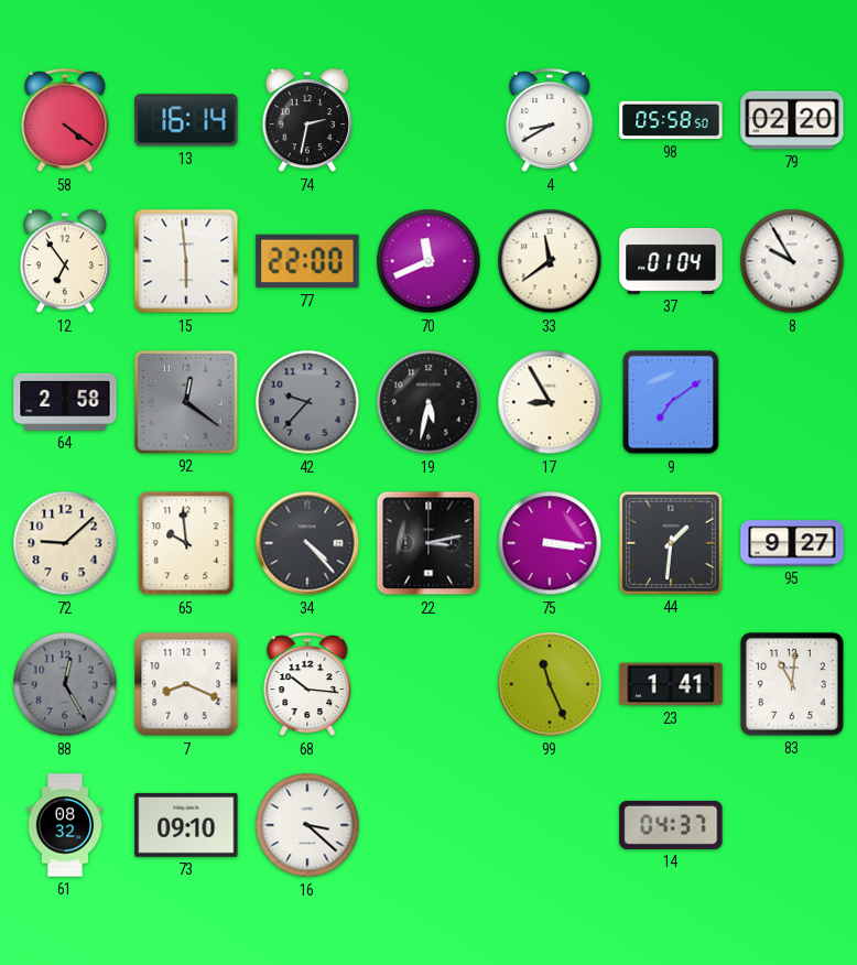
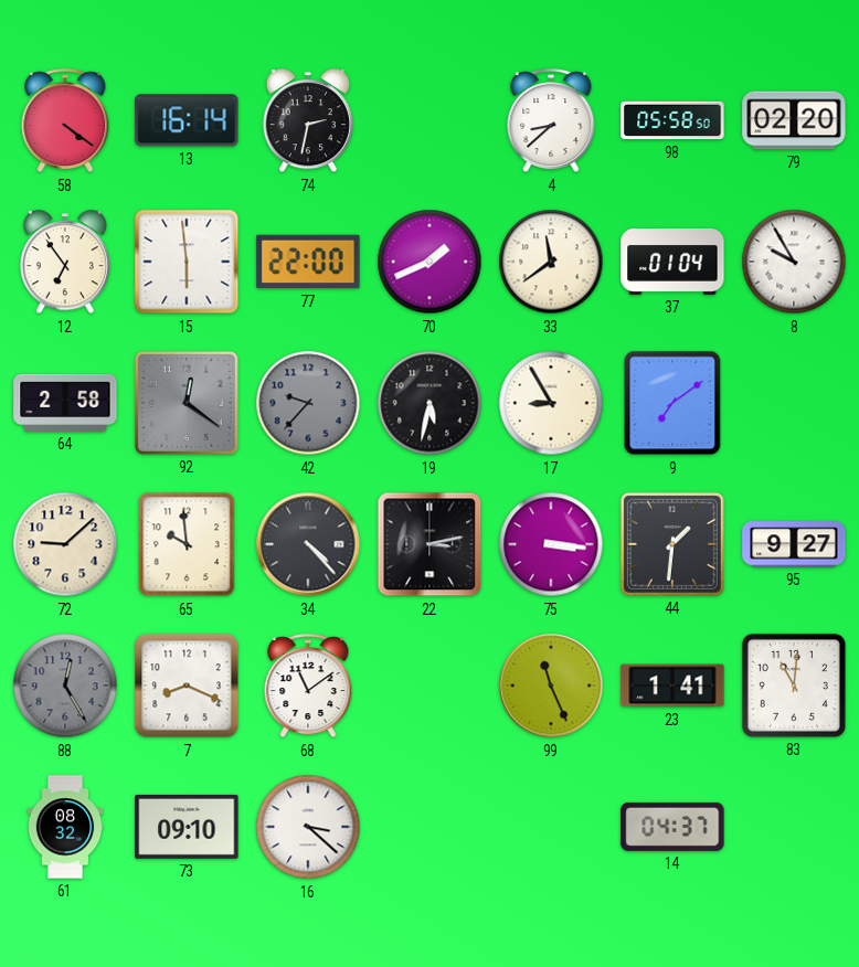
4: 8:40 -> 8:38 (551, 121)
70: 11:41 -> 1:41 (430, 262)
68: 10:16 -> 11:09 (308, 687)
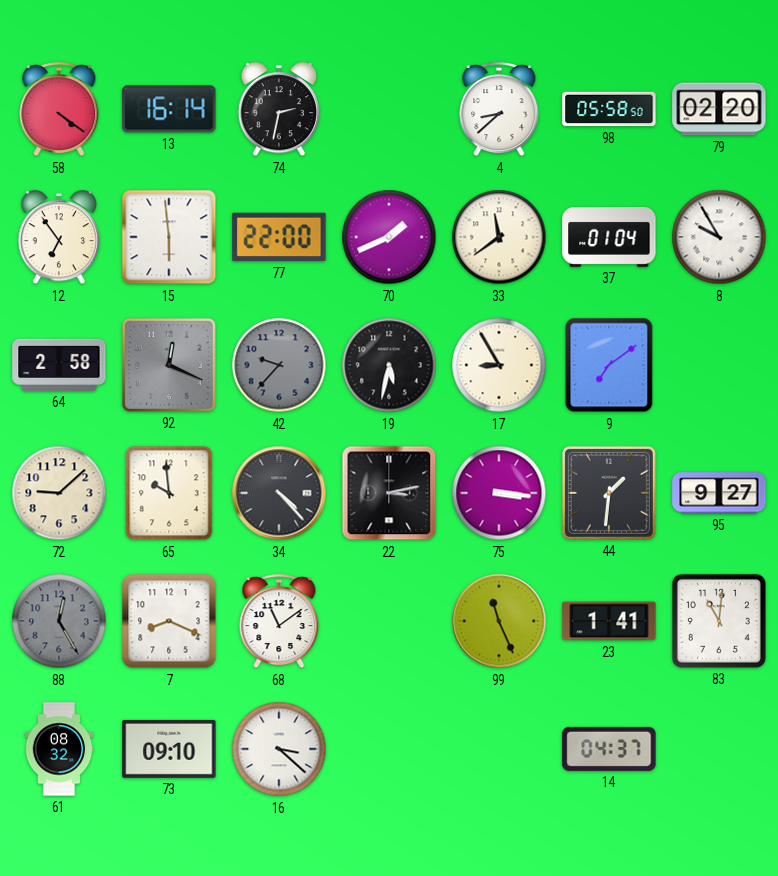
92: 12:21 -> 12:19 (169, 365)
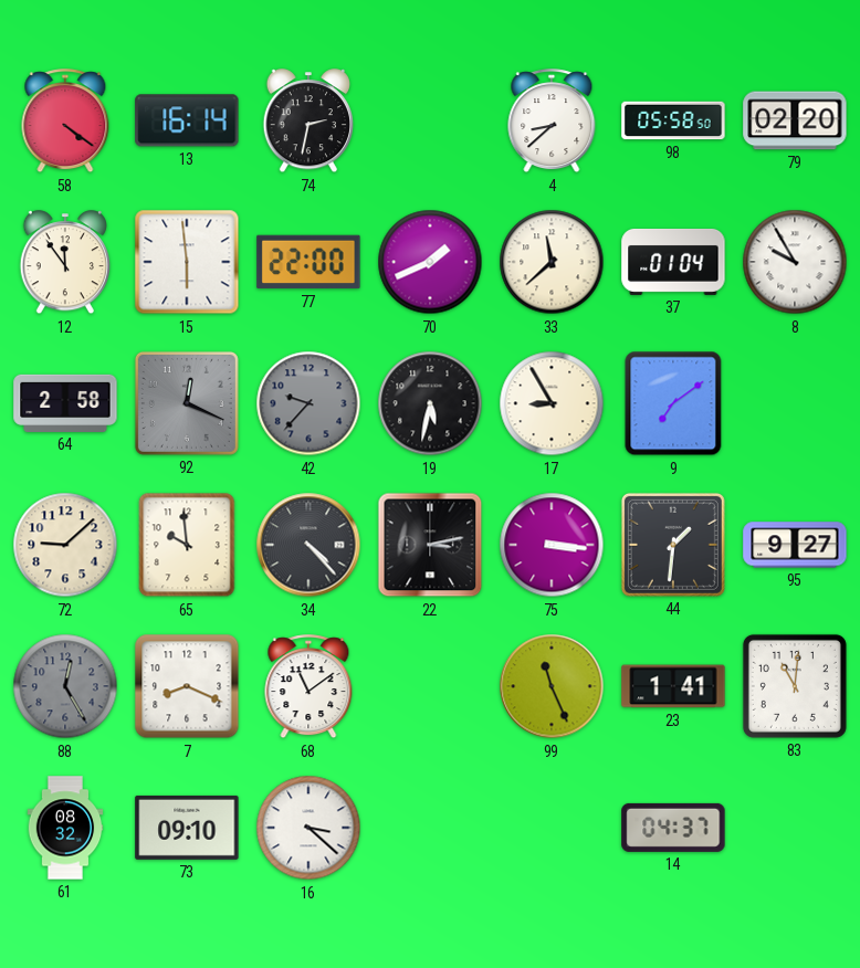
12: 6:54 -> 11:54 (64, 263)
33: 11:39 -> 11:38 (552, 262)
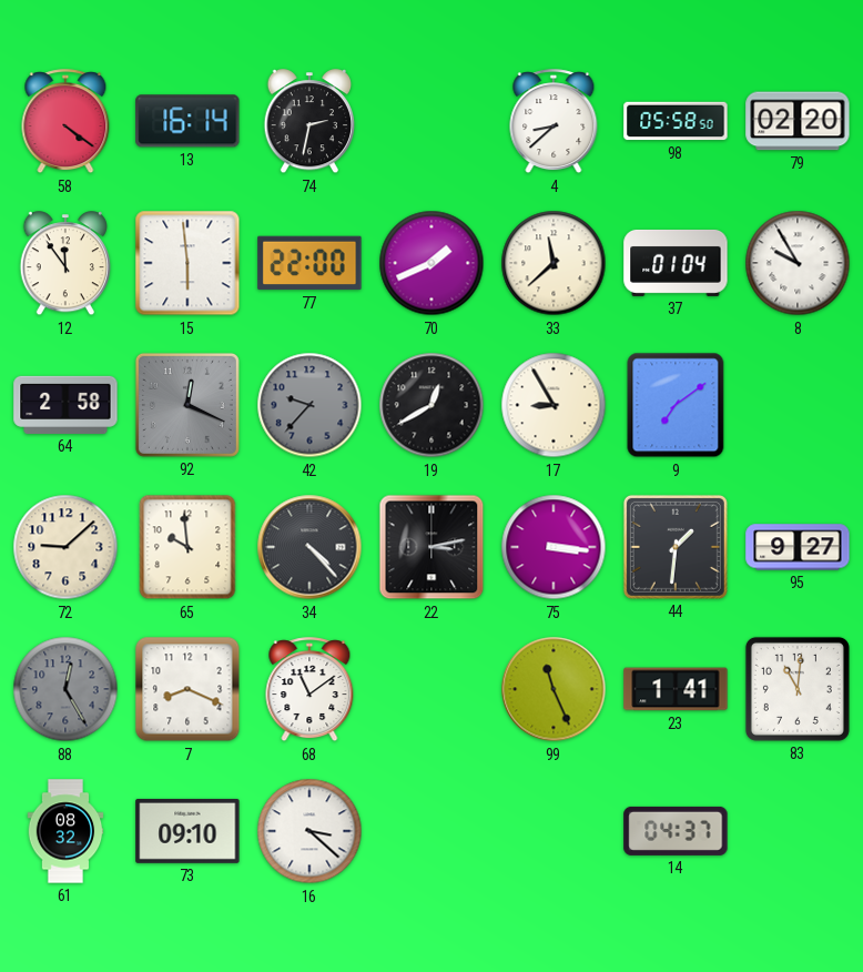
19: 5:32 -> 12:40 (431, 405)
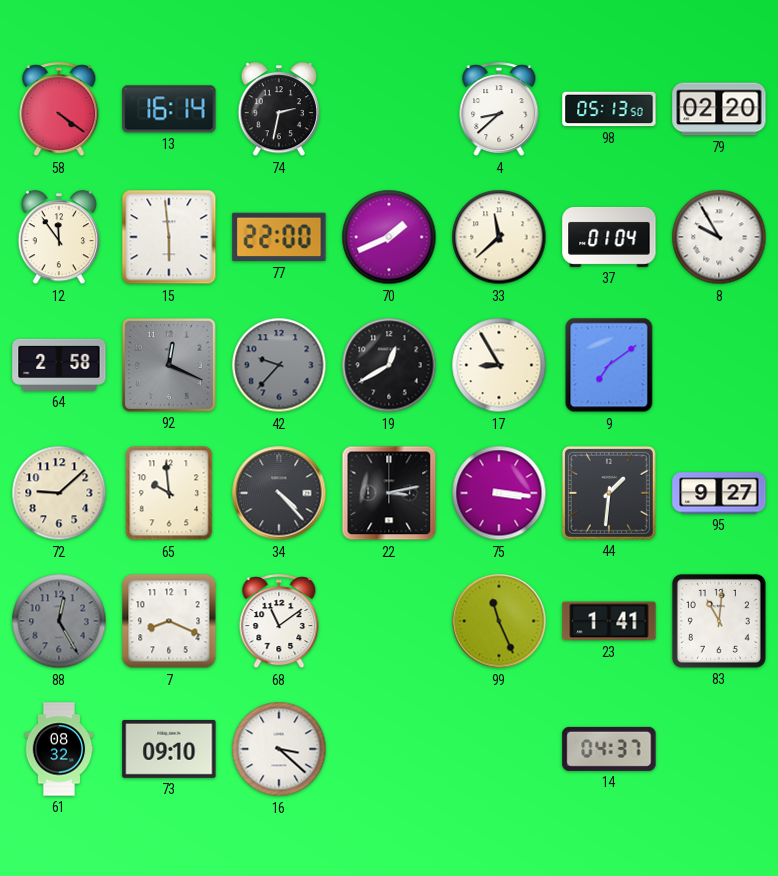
98: 05:58 -> 05:13 (609, 109)
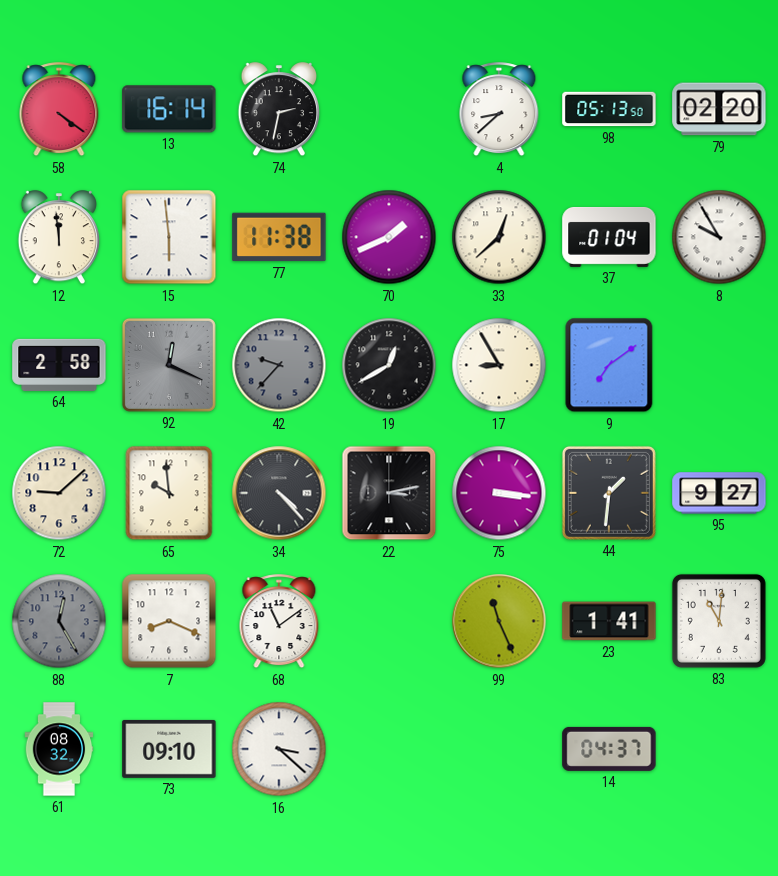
12: 11:54 -> 11:59 (58, 238)
77: 22:00 -> 11:38 (279, 237)
33: 11:38 -> 12:38 (499, 237)
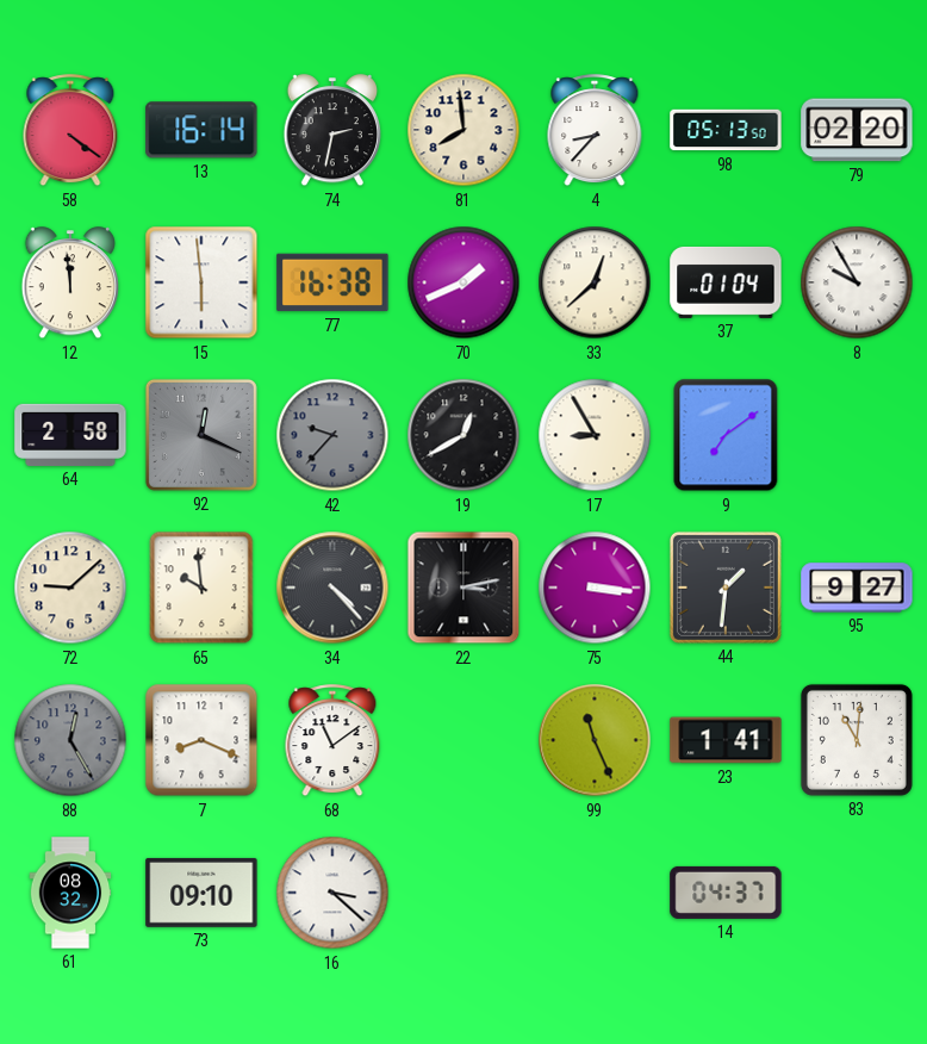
81: none -> 7:59 (463, 130)
4: 8:38 -> 8:37 (595, 131)
77: 11:38 -> 16:38 (332, 282)
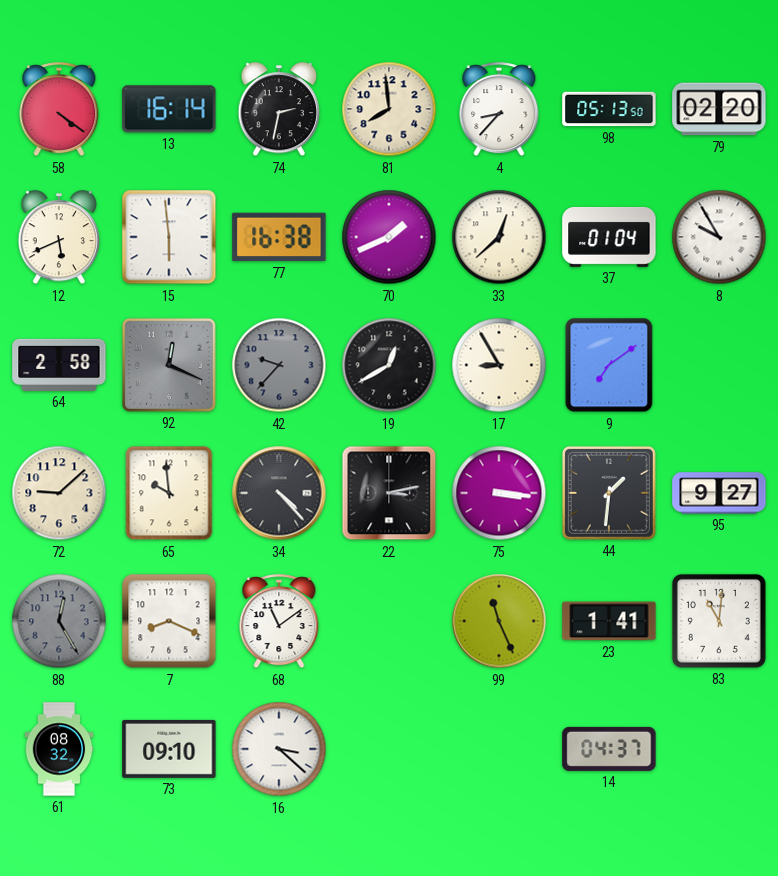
12: 11:59 -> 5:41 (58, 238)
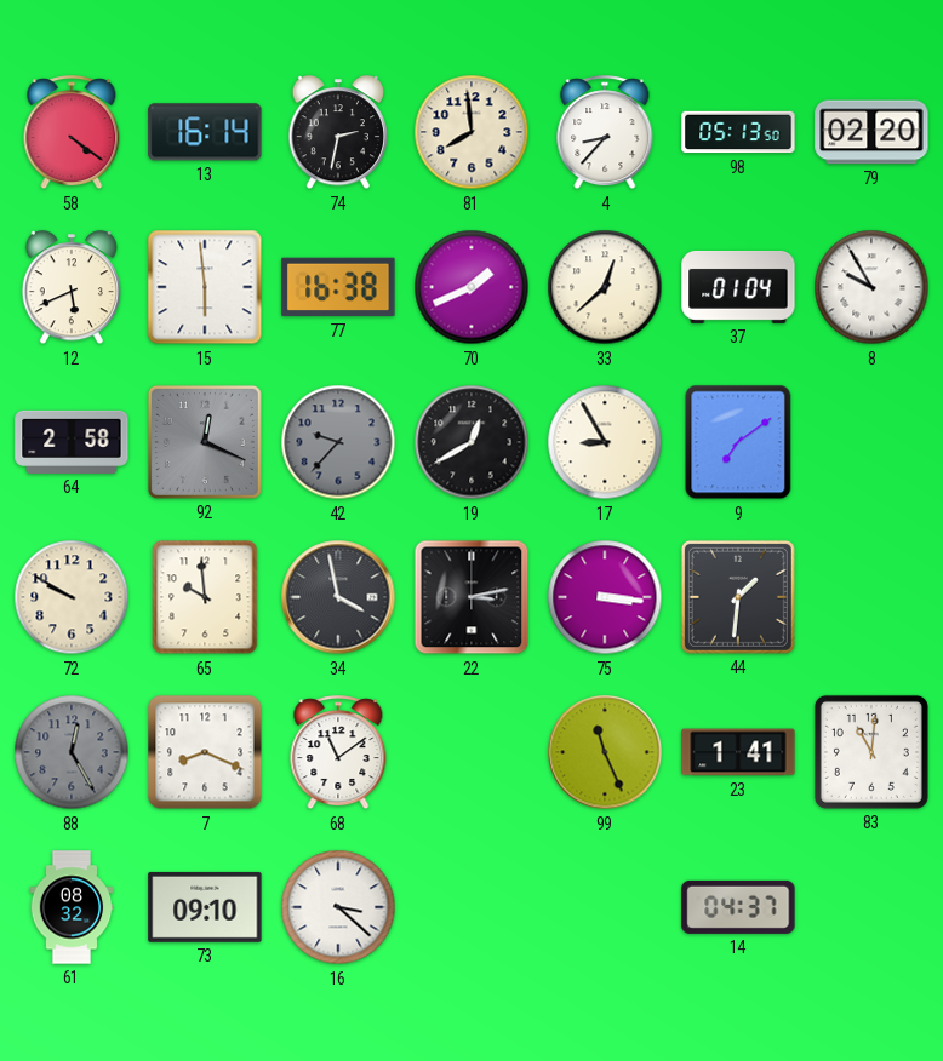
72: 9:08 -> 9:50 (72, 597)
34: 4:23 -> 3:58 (338, 597)
95: 9:27 -> none (719, 493)
